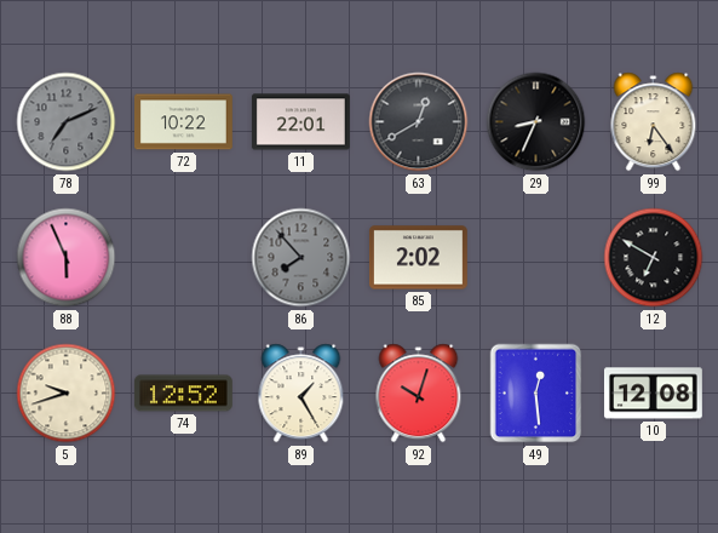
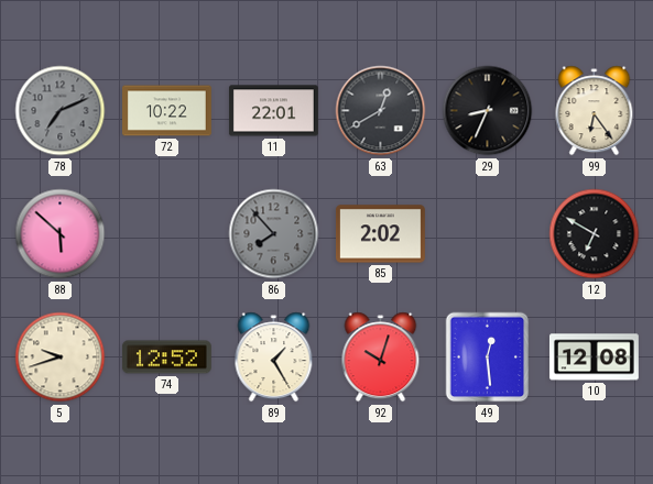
88: 5:56 -> 5:52 (61, 234)
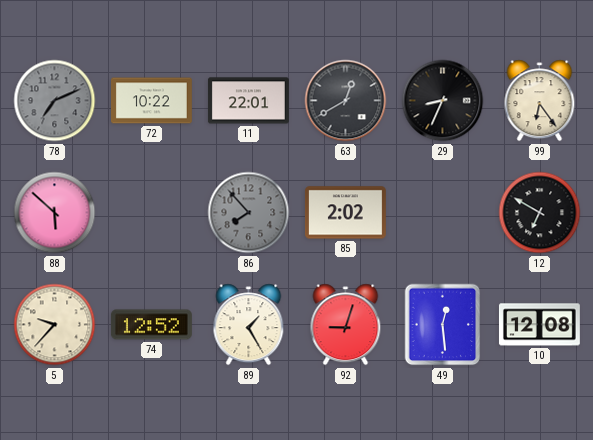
5: 9:42 -> 9:37 (55, 325)
92: 10:03 -> 9:03 (346, 325)
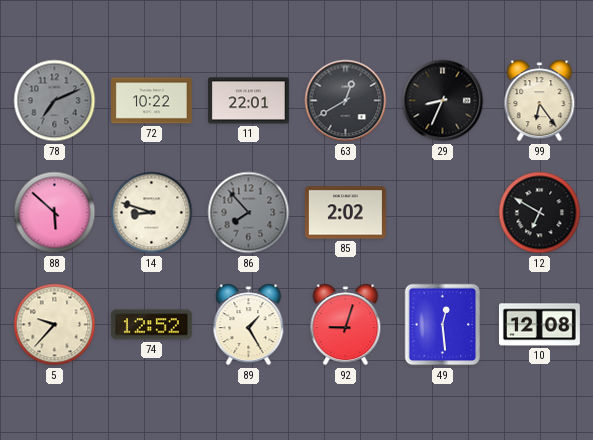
14: none -> 8:48 (152, 213)
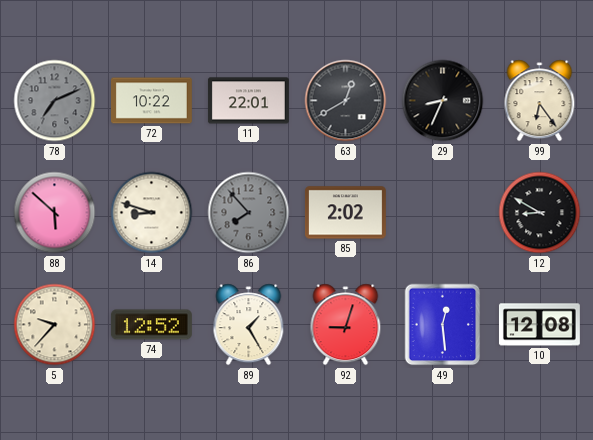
12: 6:50 -> 8:50 (540, 213)
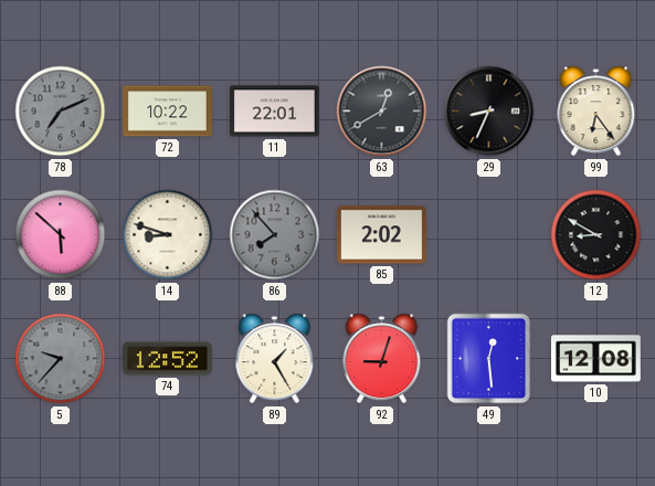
5 dial: cream -> grey (61, 359)
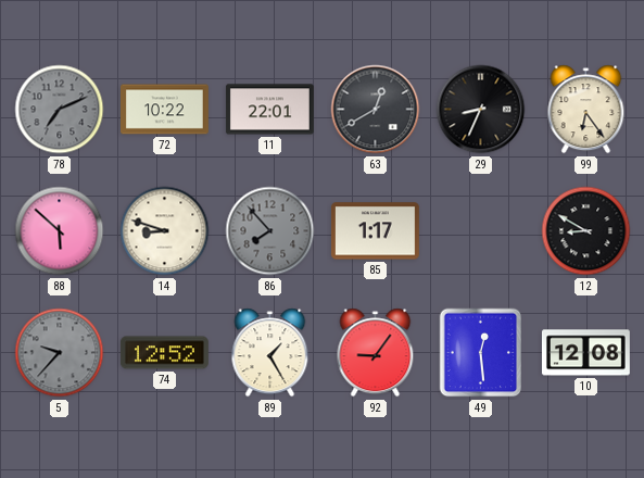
85: 2:02 -> 1:17 (375, 231)
92: 9:03 -> 9:06 (376, 353)
